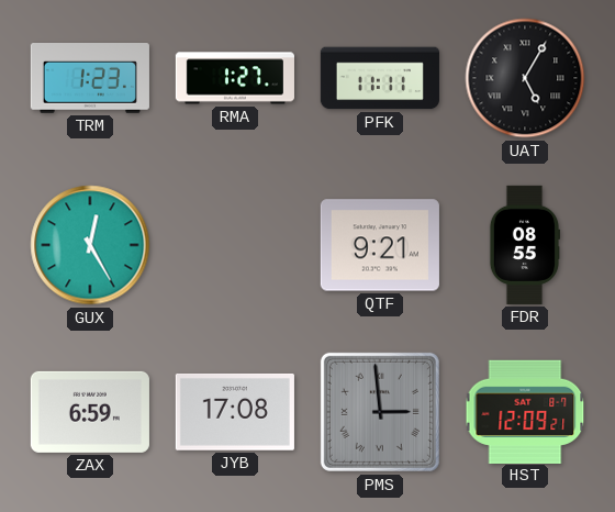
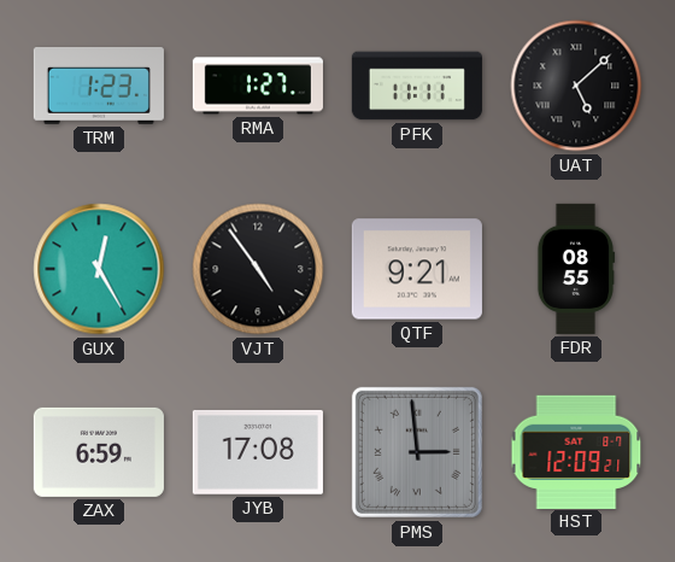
UAT: 5:05 -> 5:08 (576, 86)
VJT: none -> 4:54 (258, 269)
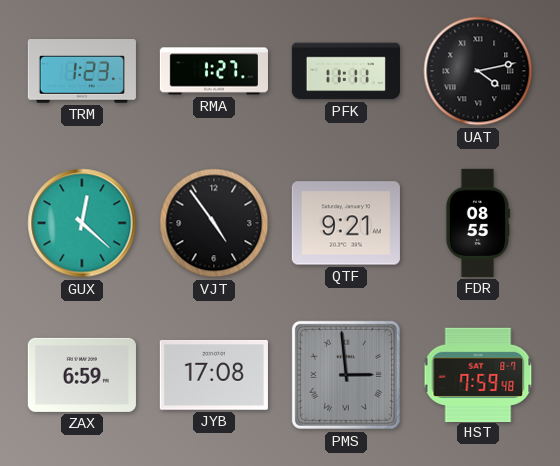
UAT: 5:08 -> 4:13 (478, 71)
GUX: 12:25 -> 12:22 (82, 223)
HST: 12:09 -> 7:59 (478, 374)
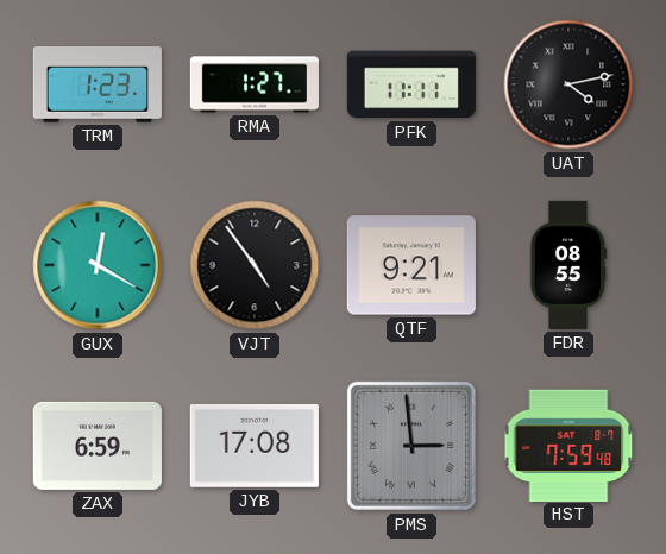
GUX: 12:22 -> 12:20 (98, 265)
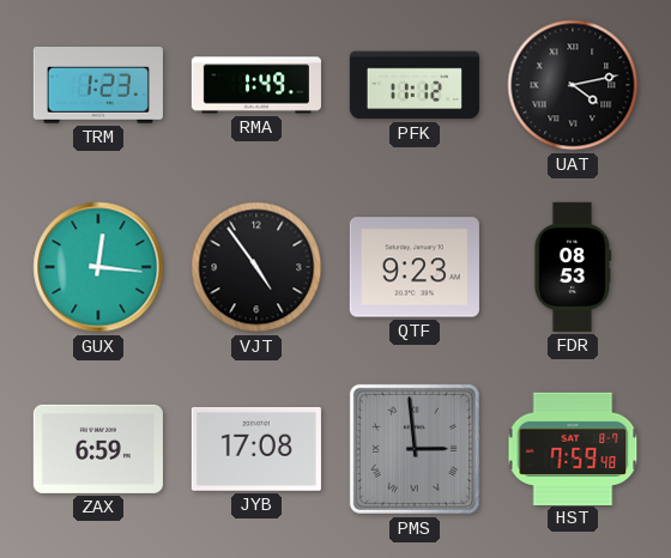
RMA: 1:27 -> 1:49 (256, 85)
PFK: 11:11 -> 11:12 (415, 85)
GUX: 12:20 -> 12:16 (98, 267)
QTF: 9:21 -> 9:23 (415, 267)
FDR: 08:55 -> 08:53 (573, 267)
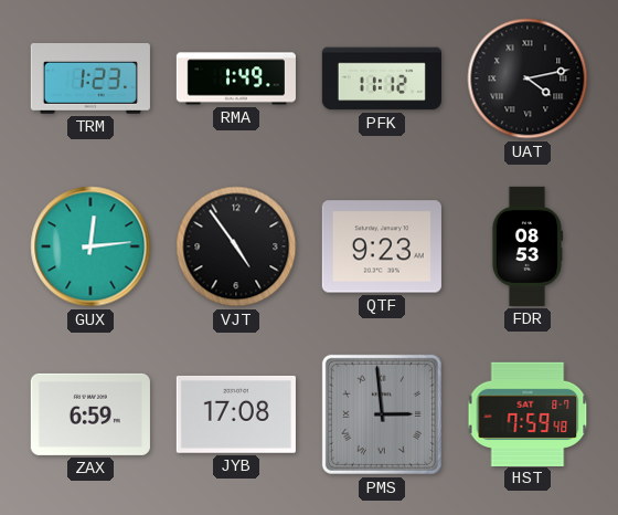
GUX: 12:16 -> 12:14 (90, 246)
